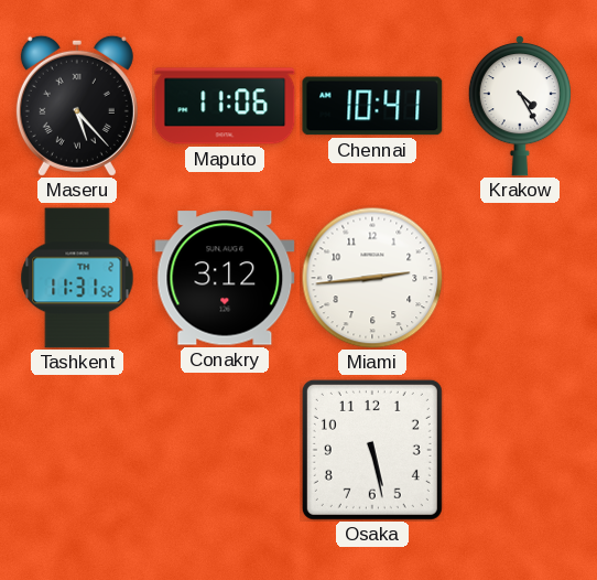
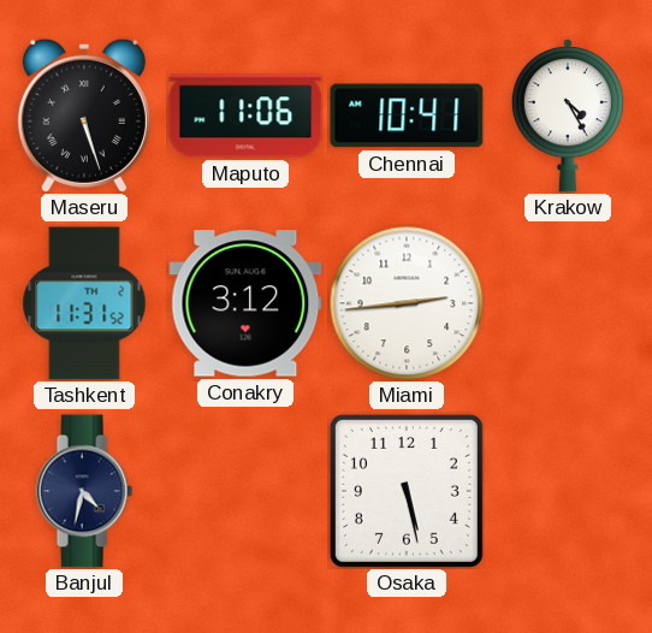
Maseru: 5:23 -> 5:27 (84, 116)
Banjul: none -> 4:32 (84, 491)
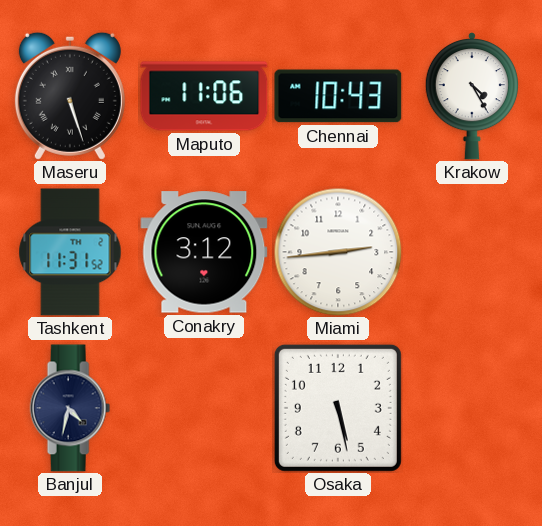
Chennai: 10:41 -> 10:43 (338, 96)
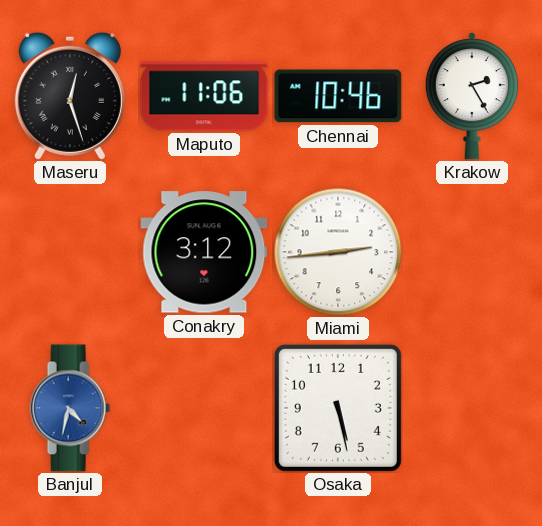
Maseru: 5:27 -> 12:27 (70, 96)
Chennai: 10:43 -> 10:46 (338, 96)
Krakow: 4:25 -> 2:25 (472, 97)
Tashkent: 11:31 -> none (70, 252)
Banjul dial: navy -> blue (70, 408)
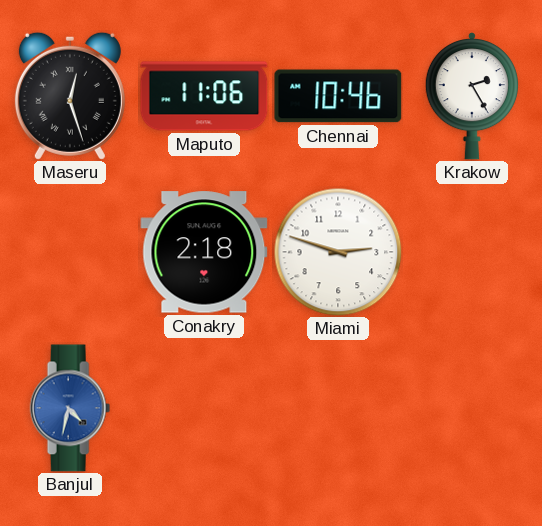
Conakry: 3:12 -> 2:18 (204, 252)
Miami: 2:44 -> 2:48 (338, 252)
Osaka: 5:28 -> none (338, 408)
